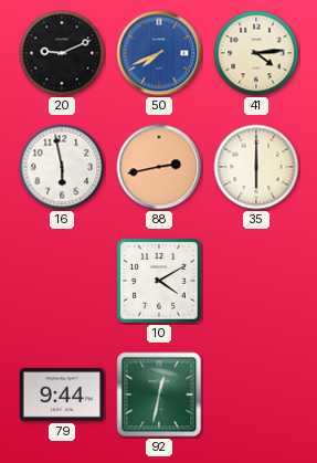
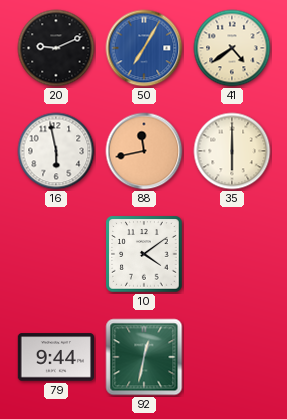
50: 7:41 -> 7:05 (144, 48)
41: 4:14 -> 4:39 (232, 48)
88: 2:43 -> 11:43 (144, 151)
10: 4:10 -> 4:09 (144, 254)
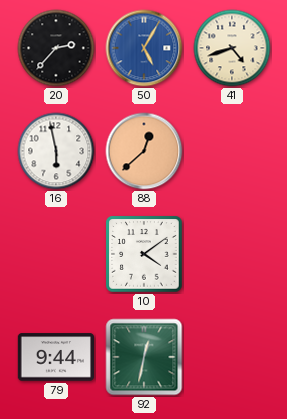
20: 9:11 -> 2:37 (56, 48)
50: 7:05 -> 5:05 (144, 48)
41: 4:39 -> 4:42 (232, 48)
88: 11:43 -> 12:38 (144, 151)
35: 6:00 -> none (232, 151)
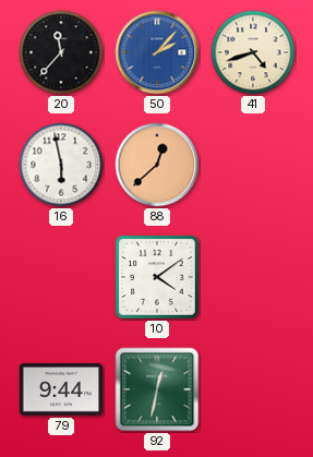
20: 2:37 -> 11:37 (61, 52)
50: 5:05 -> 2:07 (157, 52)
